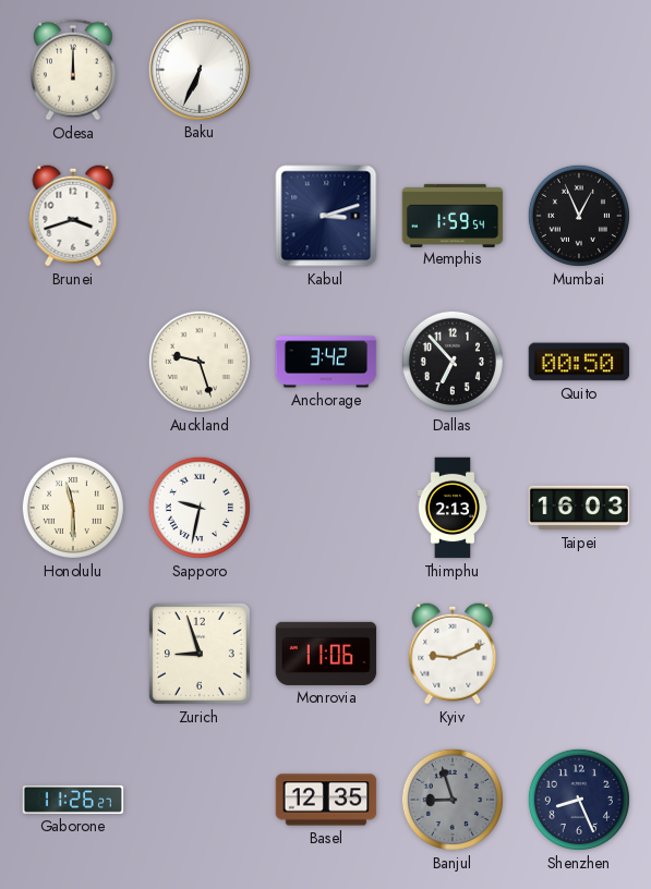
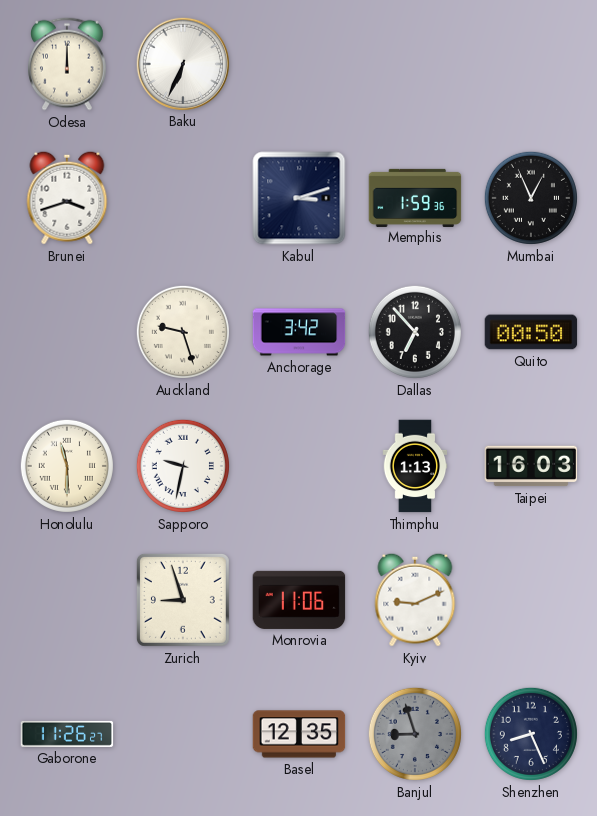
Memphis: 1:59:54 -> 1:59:36 (415, 197)
Thimphu: 2:13 -> 1:13 (415, 466)
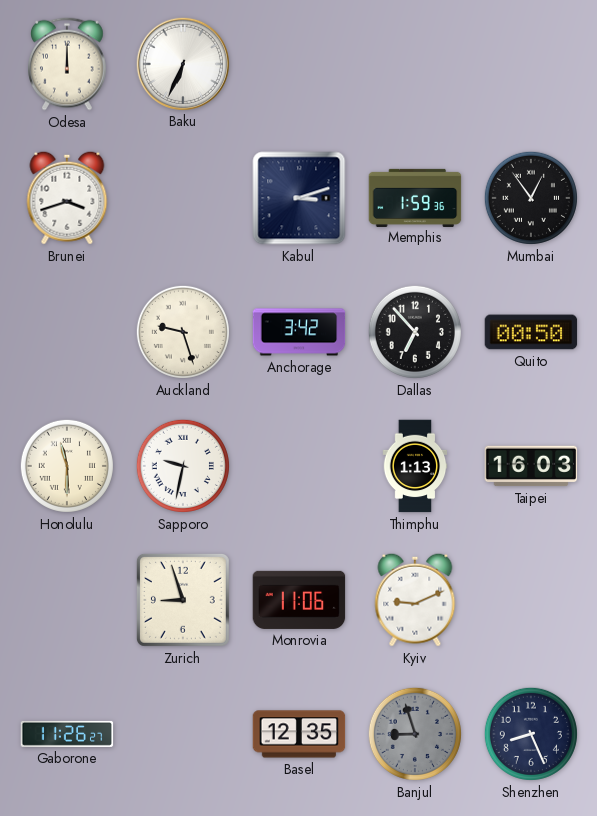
Mumbai: 12:56 -> 12:54 (531, 198)
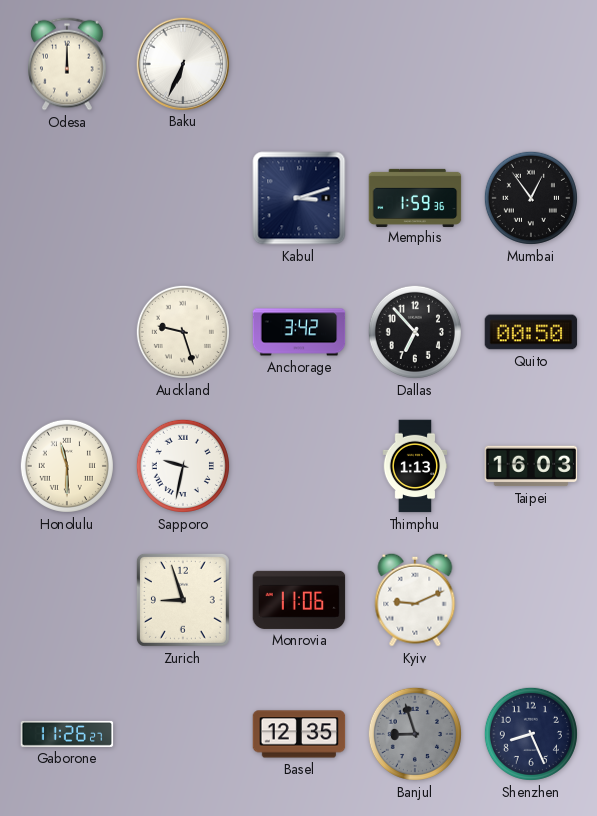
Brunei: 3:42 -> none (67, 198)
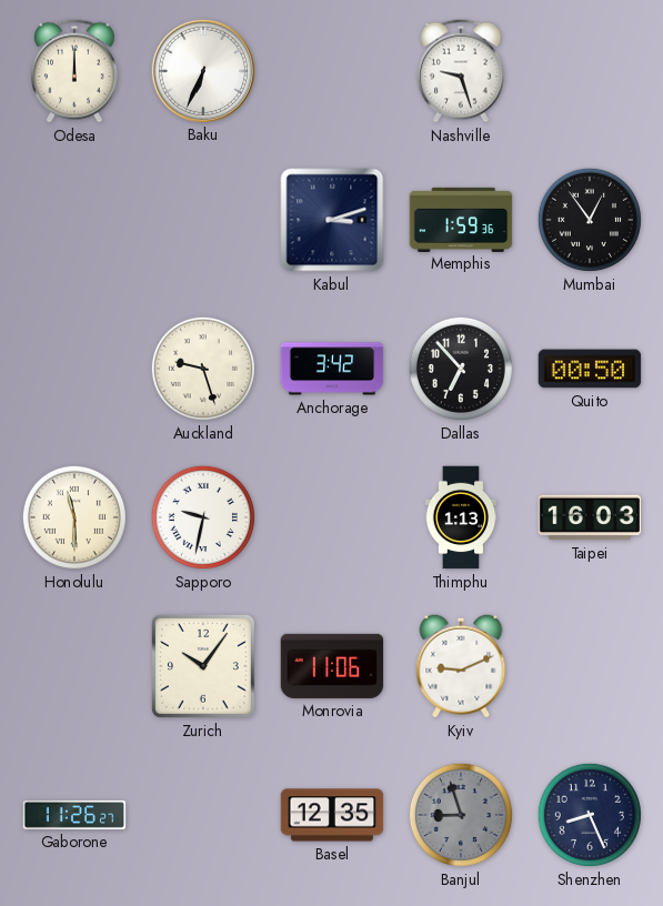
Nashville: none -> 9:27 (462, 71)
Zurich: 8:57 -> 10:06 (203, 666)
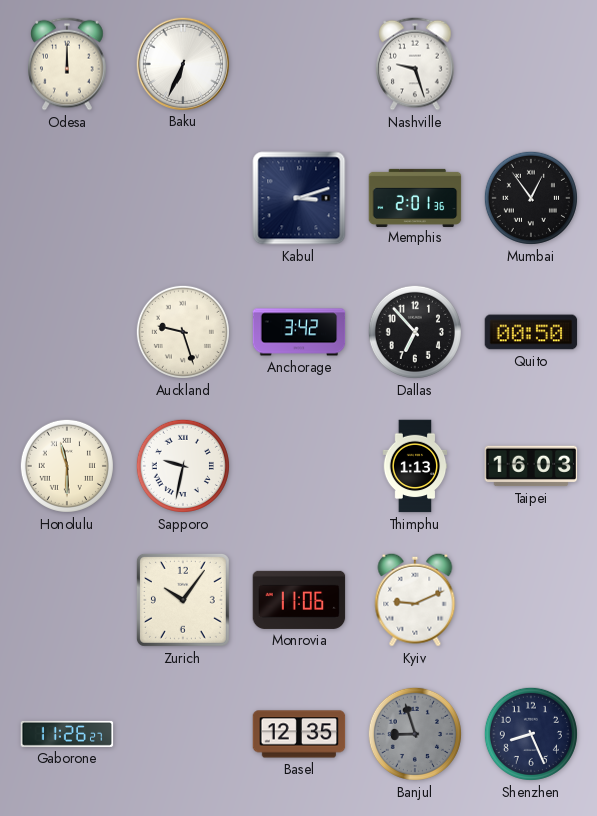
Memphis: 1:59 -> 2:01 (415, 197)
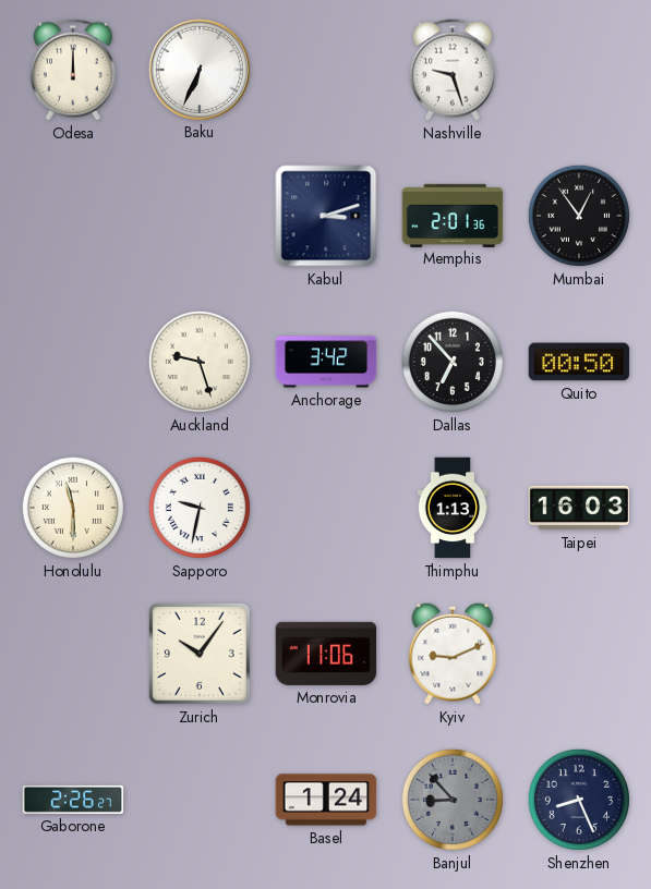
Gaborone: 11:26 -> 2:26 (73, 800)
Basel: 12:35 -> 1:24 (326, 800)
Banjul: 8:57 -> 8:53 (453, 800)
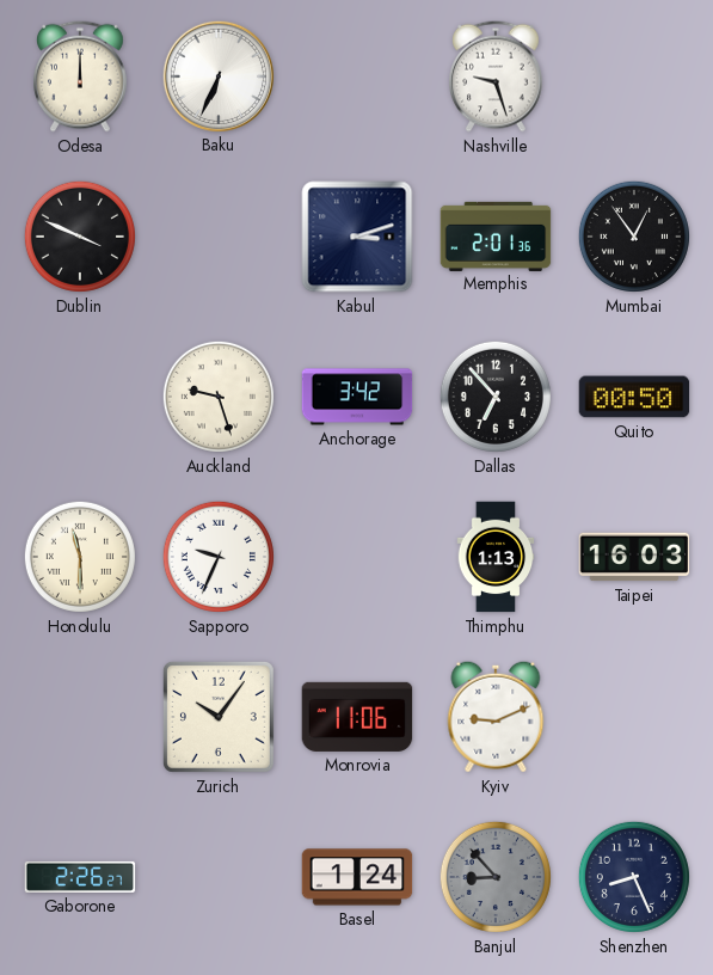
Dublin: none -> 3:49 (80, 237)
Sapporo: 9:32 -> 9:34 (219, 557)
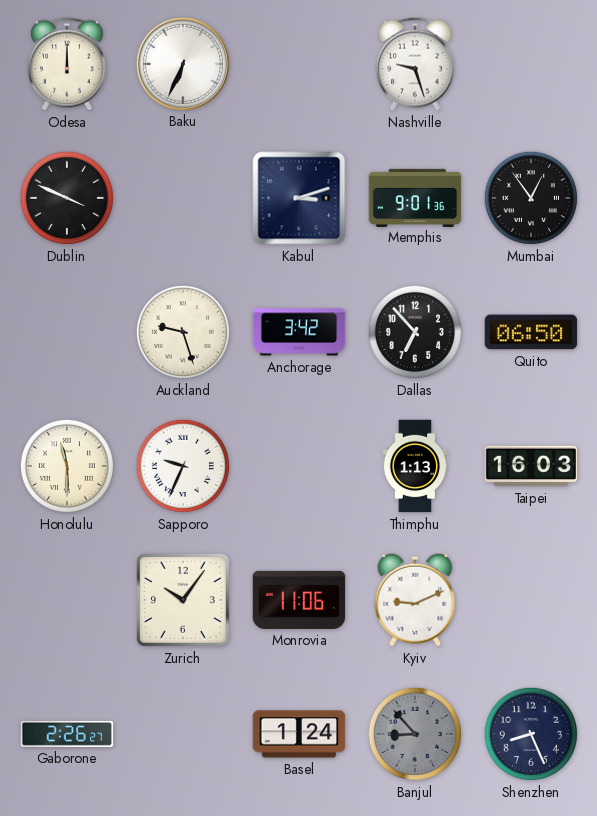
Memphis: 2:01 -> 9:01 (415, 197)
Quito: 00:50 -> 06:50 (531, 332)
